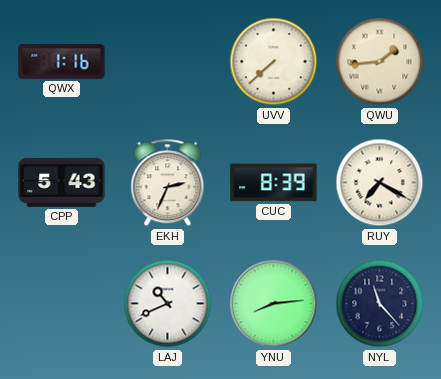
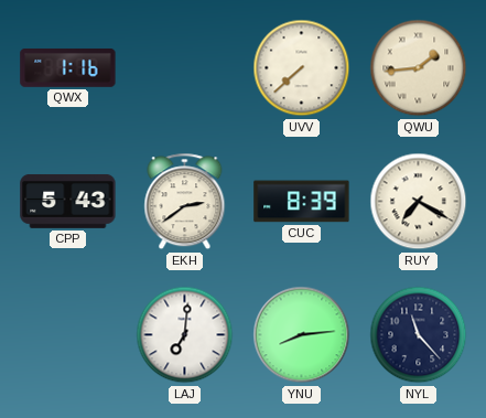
EKH: 2:34 -> 2:39 (185, 202)
LAJ: 10:41 -> 7:01 (185, 335)
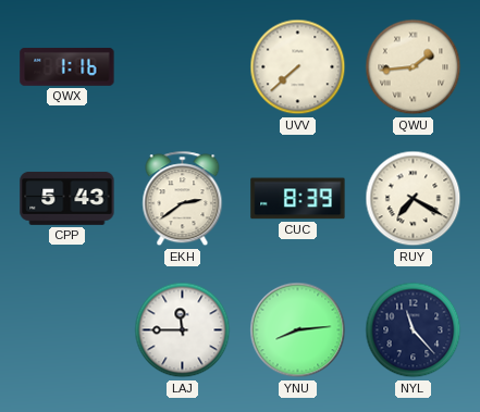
LAJ: 7:01 -> 11:45 (183, 330)
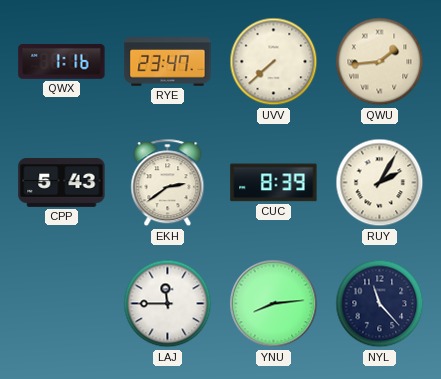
RYE: none -> 23:47 (168, 62)
RUY: 7:20 -> 2:05 (380, 183)
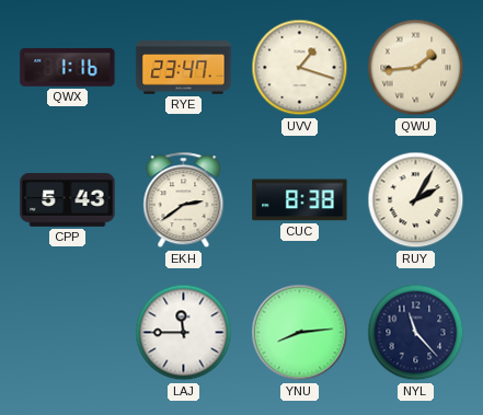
UVV: 7:38 -> 1:18 (300, 68)
CUC: 8:39 -> 8:38 (300, 200)
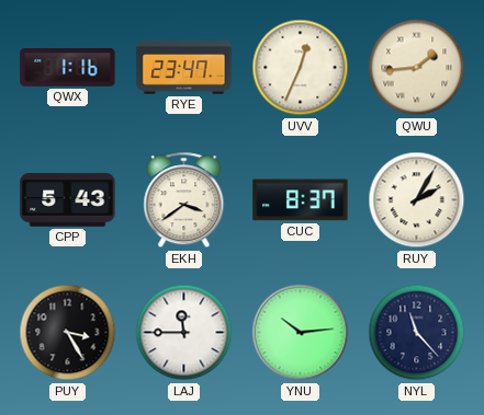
UVV: 1:18 -> 12:34 (301, 68)
EKH: 2:39 -> 3:39 (184, 200)
CUC: 8:38 -> 8:37 (301, 200)
PUY: none -> 3:25 (68, 333)
YNU: 8:14 -> 10:14 (301, 333)
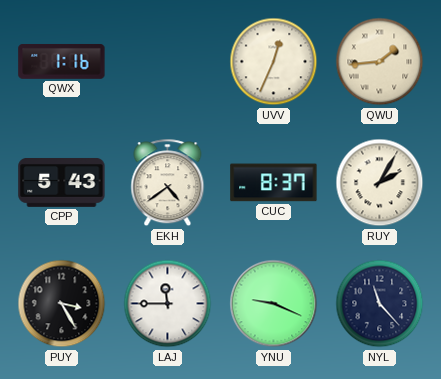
RYE: 23:47 -> none (184, 68)
EKH: 3:39 -> 4:39 (168, 183)
YNU: 10:14 -> 9:19 (274, 304)
